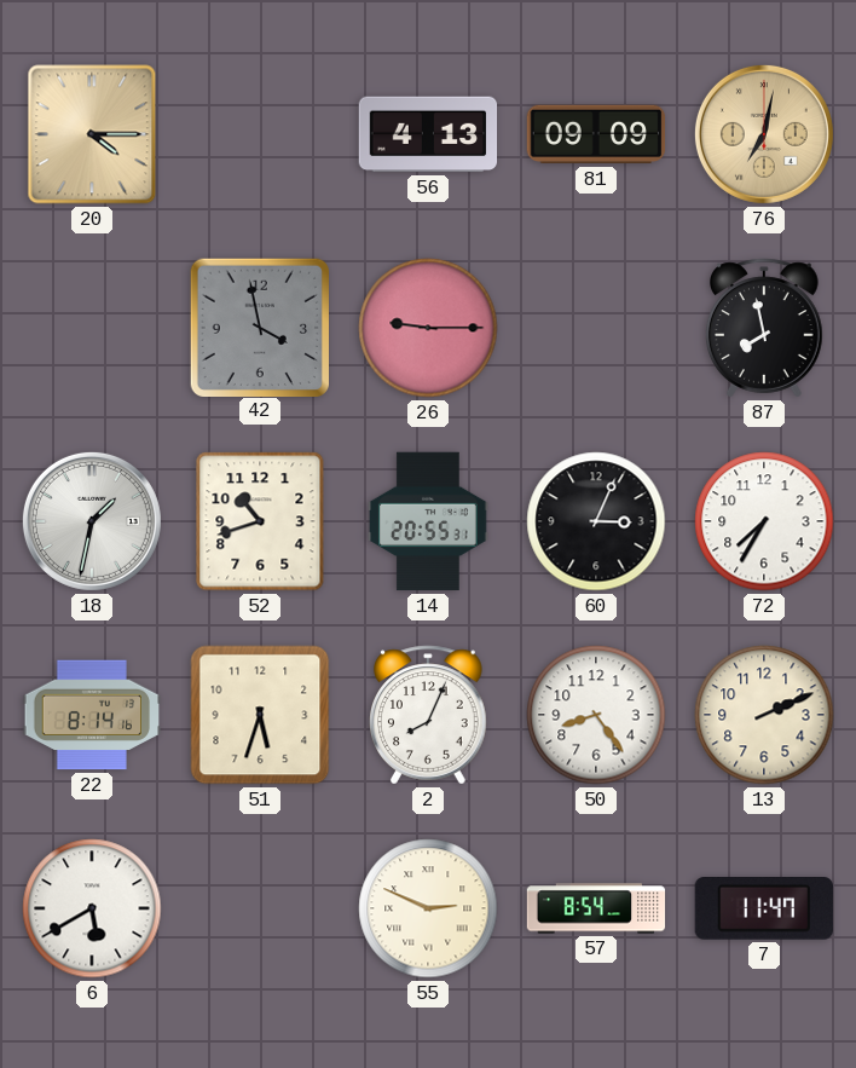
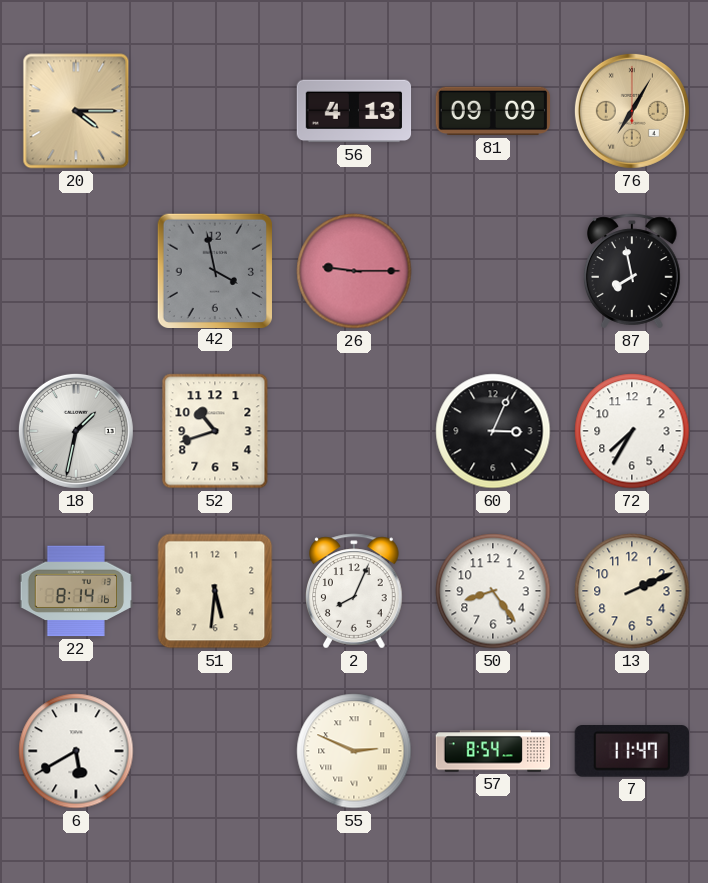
76: 7:02 -> 7:05 (632, 111)
14: 20:55 -> none (429, 521)
51: 5:33 -> 5:31 (215, 591)
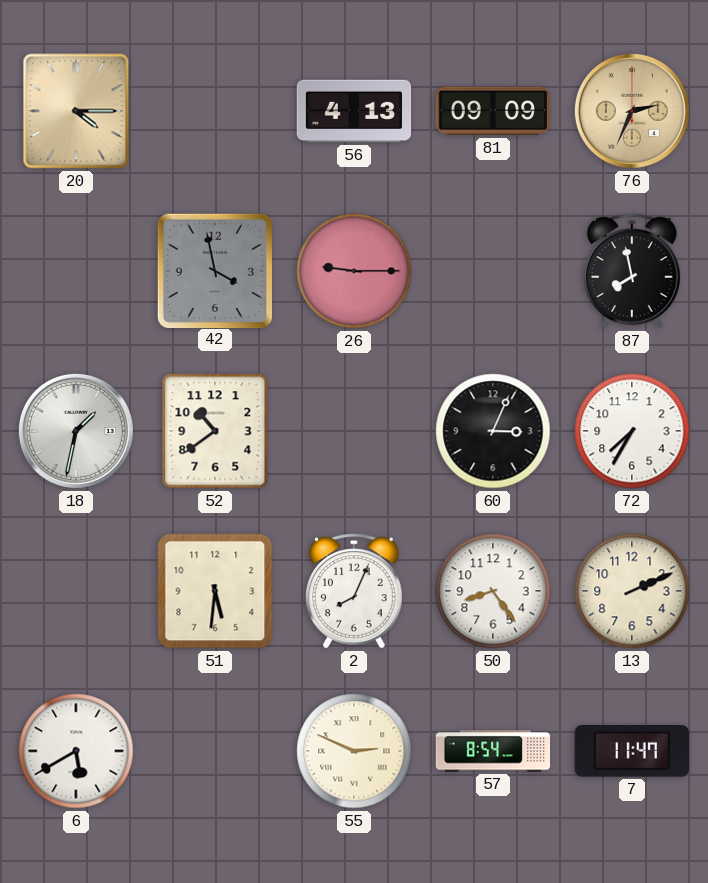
76: 7:05 -> 2:34 (632, 111)
52: 10:42 -> 10:39 (215, 431)
22: 8:14 -> none (76, 591)
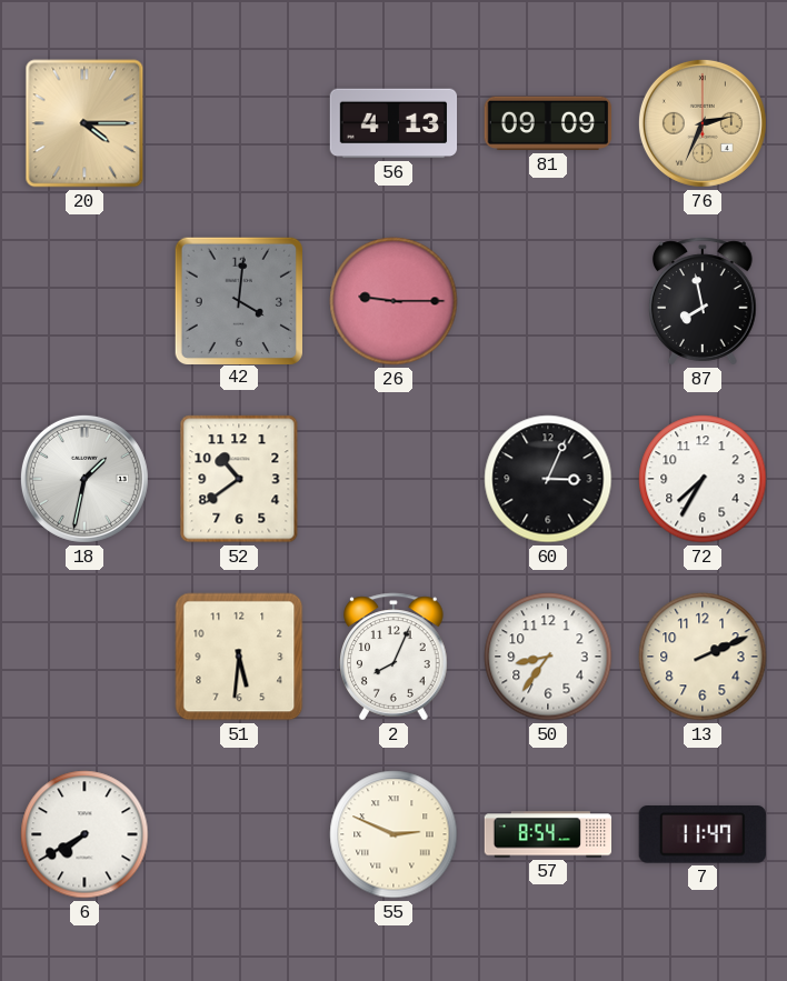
42: 3:58 -> 4:01 (238, 300)
50: 8:24 -> 8:36 (548, 657)
6: 5:40 -> 7:40 (84, 834)
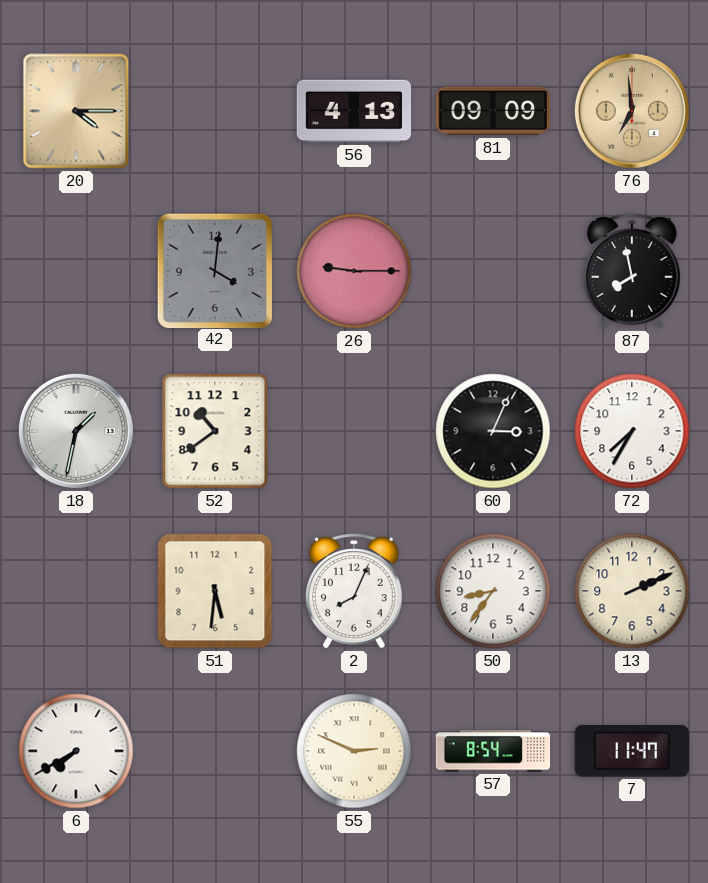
76: 2:34 -> 6:59 (632, 111)
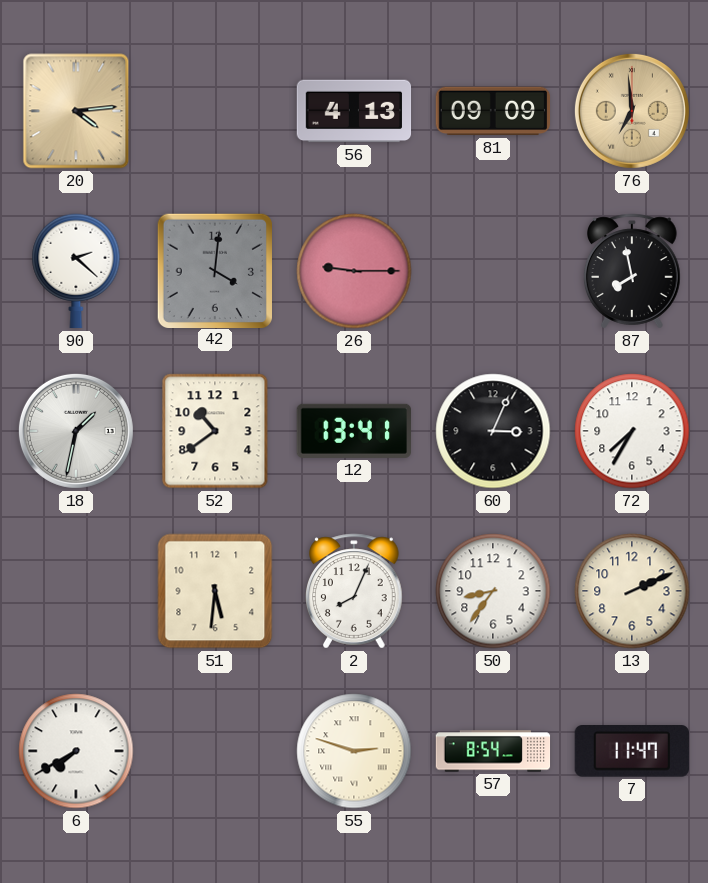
20: 4:15 -> 4:14 (76, 111)
90: none -> 2:22 (76, 271)
12: none -> 13:41 (353, 431)
55: 2:49 -> 2:48 (354, 751)
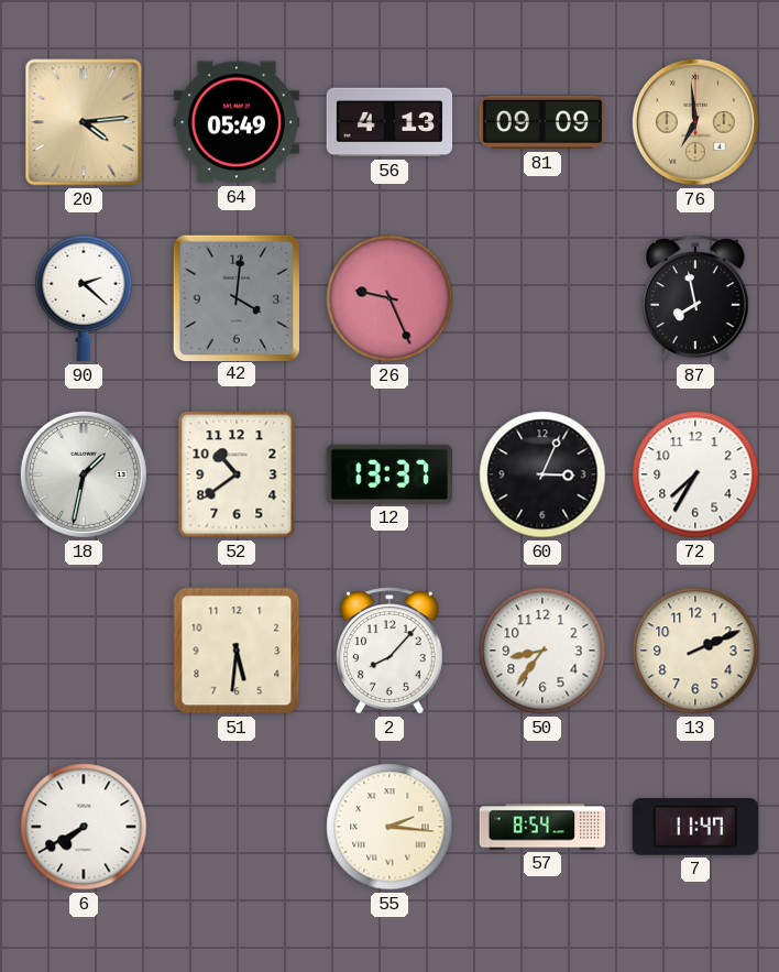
64: none -> 05:49 (237, 122)
26: 9:15 -> 9:26 (390, 298)
12: 13:41 -> 13:37 (388, 474)
2: 8:04 -> 8:07 (391, 651)
55: 2:48 -> 2:16 (390, 827)
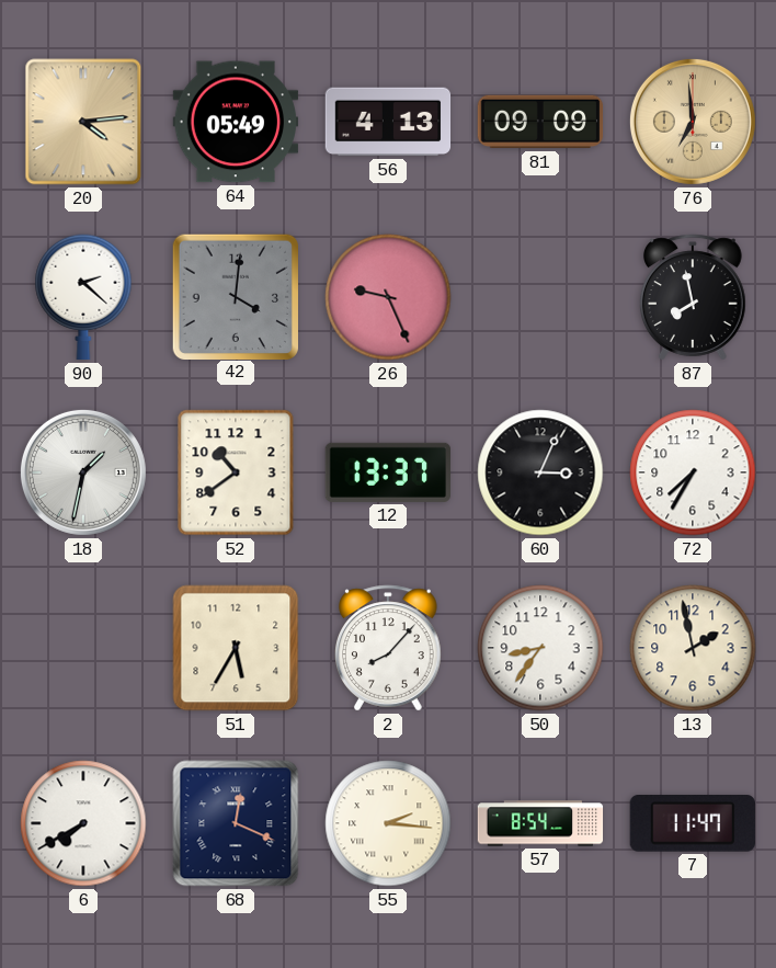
51: 5:31 -> 5:35 (236, 648)
13: 2:11 -> 1:58 (693, 648)
68: none -> 12:19 (236, 823)
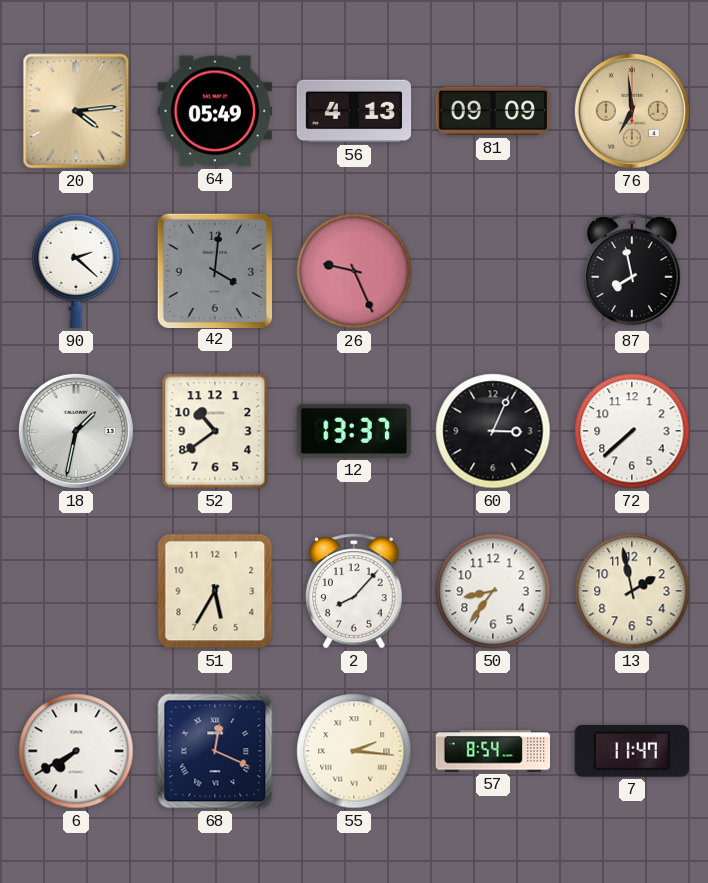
72: 7:35 -> 7:38 (632, 431)
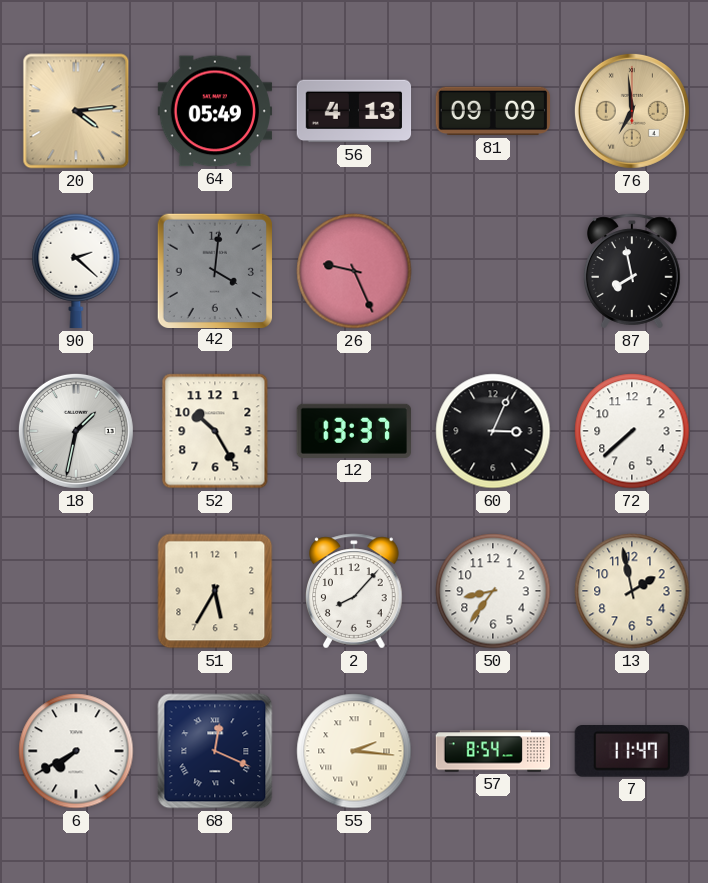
52: 10:39 -> 10:25 (215, 431)
